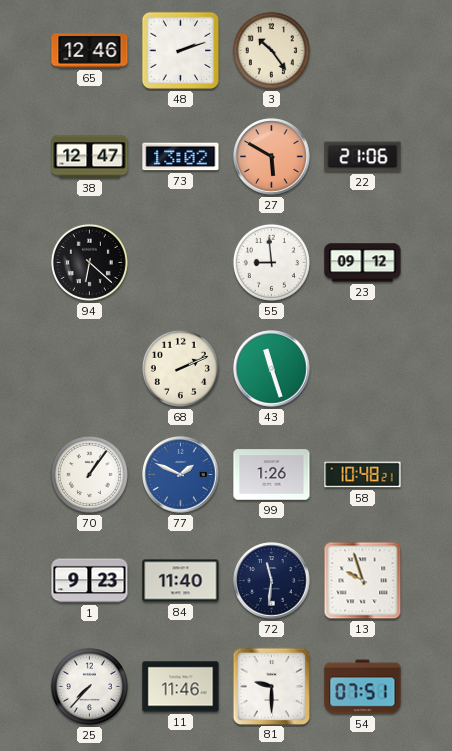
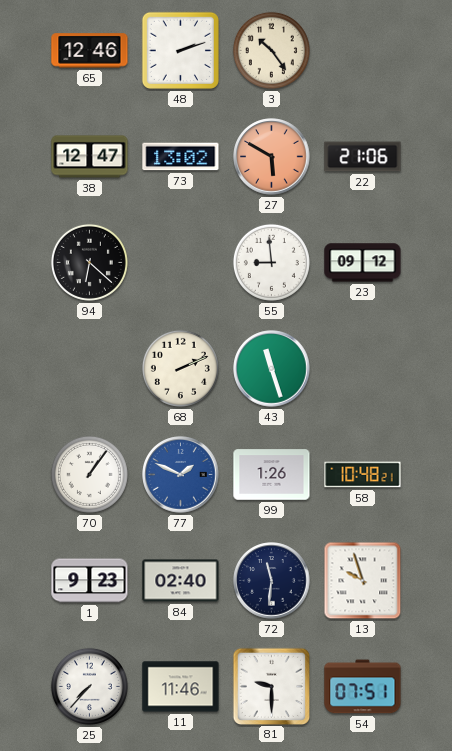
84: 11:40 -> 02:40 (181, 581)
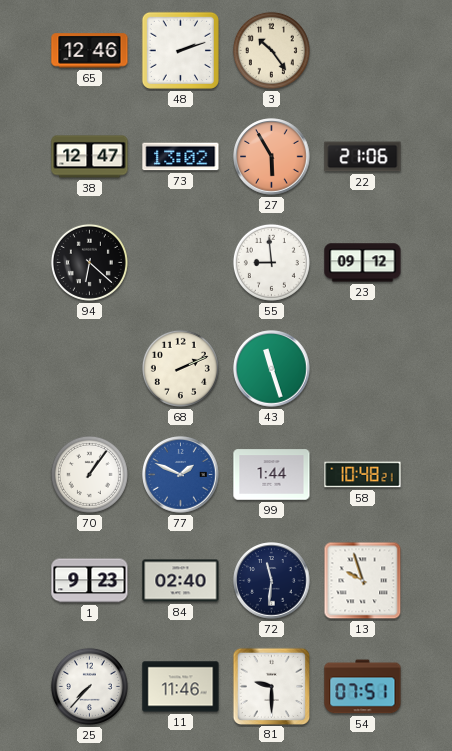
27: 5:50 -> 5:55 (272, 157)
99: 1:26 -> 1:44 (272, 475)
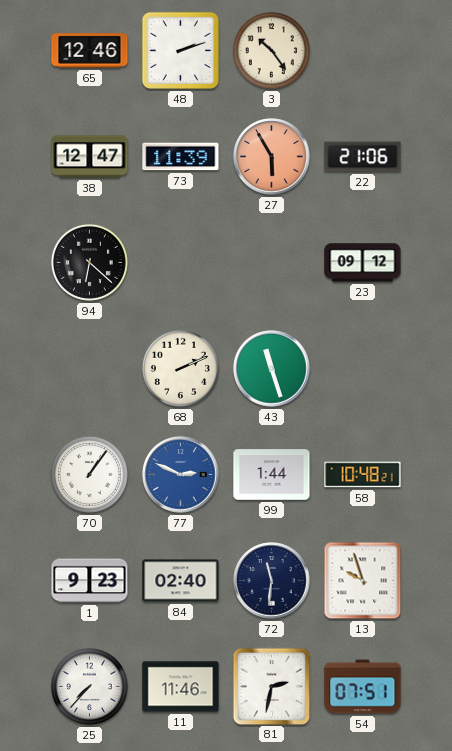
73: 13:02 -> 11:39 (181, 157)
55: 8:59 -> none (271, 262)
77: 1:49 -> 2:49 (181, 475)
81: 9:30 -> 2:32 (271, 686)
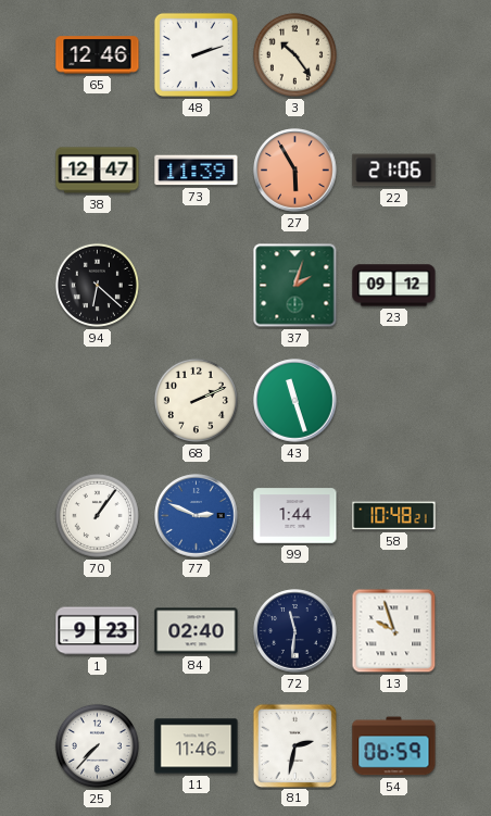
37: none -> 2:03 (295, 286)
54: 07:51 -> 06:59 (394, 746)
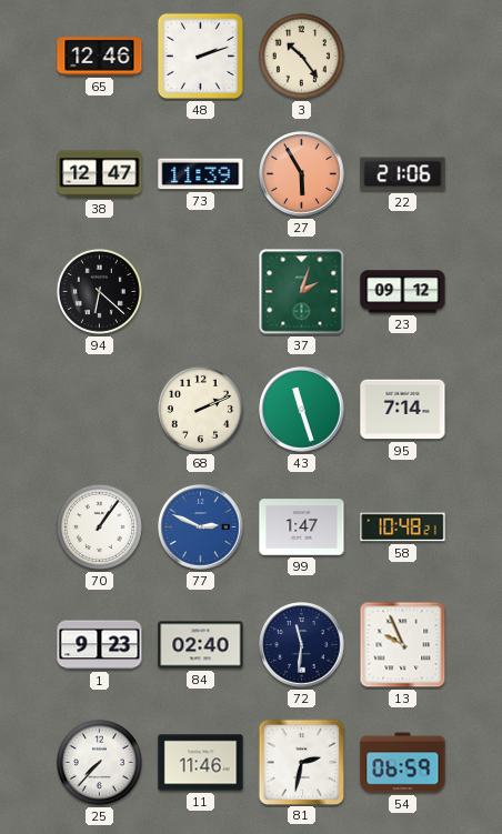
95: none -> 7:14 (403, 410)
99: 1:44 -> 1:47 (302, 527)
13: 9:57 -> 9:56 (403, 645)
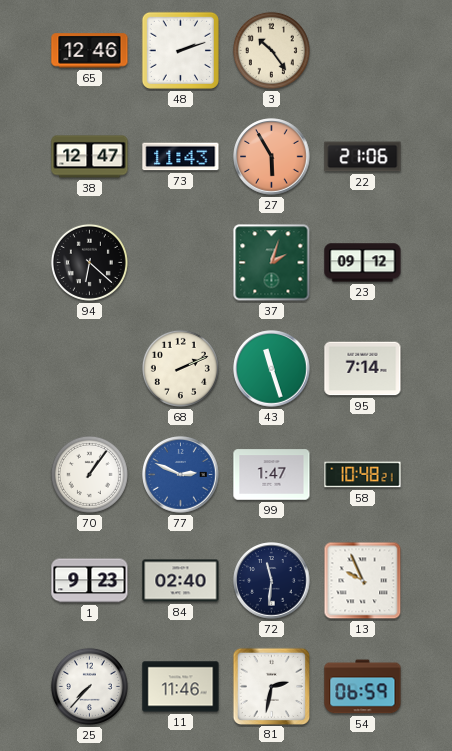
73: 11:39 -> 11:43 (181, 157)
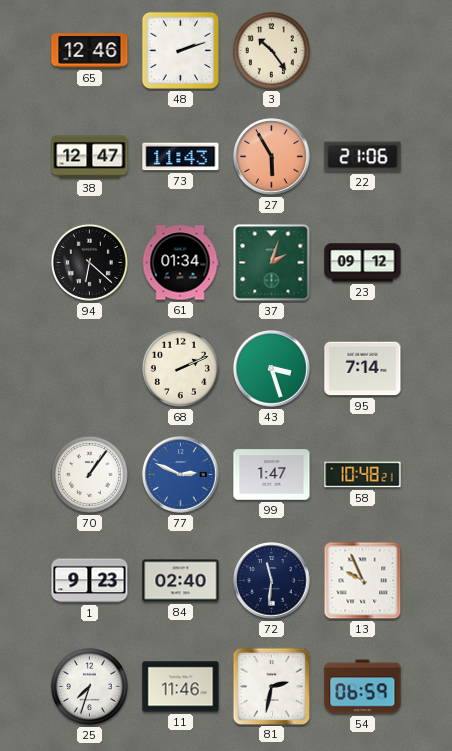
61: none -> 01:34 (180, 263)
43: 11:27 -> 3:27 (272, 369)
25: 7:37 -> 7:33 (89, 686)
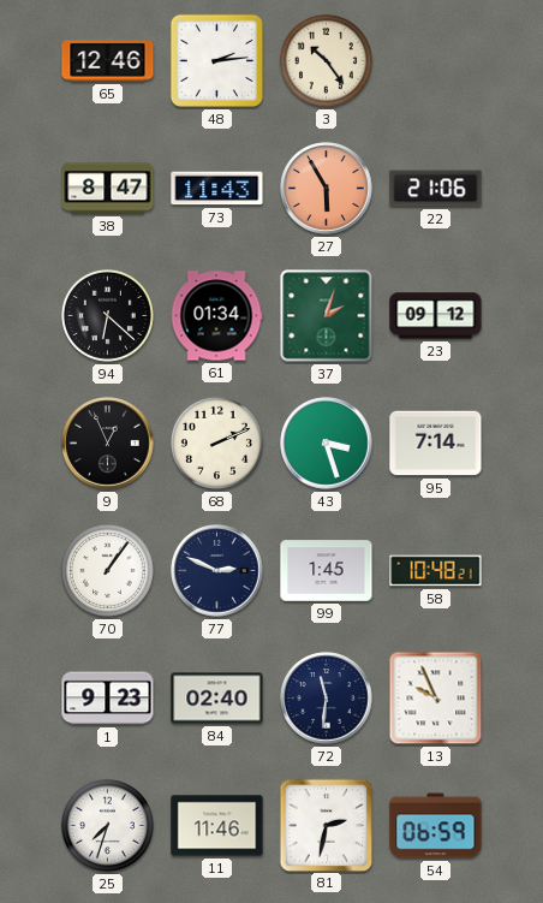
48: 2:12 -> 2:14 (216, 60)
38: 12:47 -> 8:47 (108, 189)
9: none -> 12:56 (108, 444)
77 dial: blue -> navy (217, 571)
99: 1:47 -> 1:45 (327, 571)
